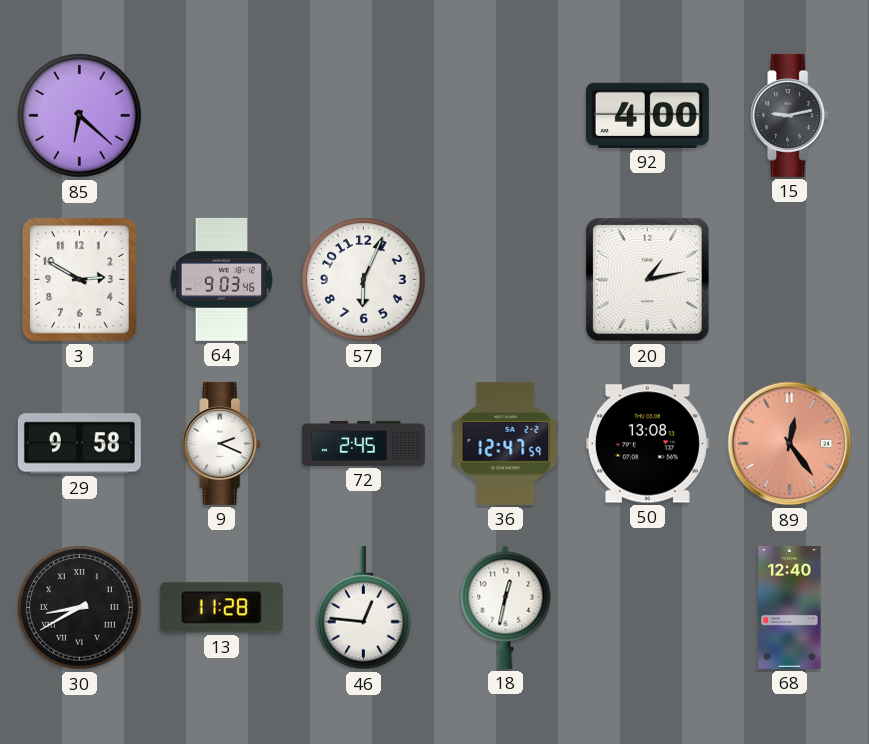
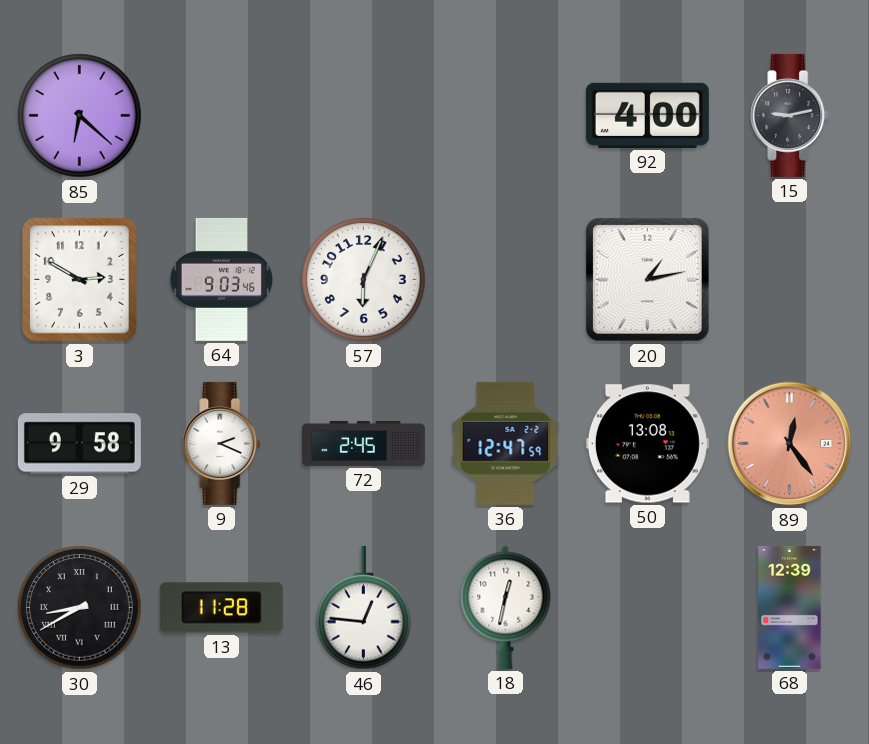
68: 12:40 -> 12:39 (790, 607)
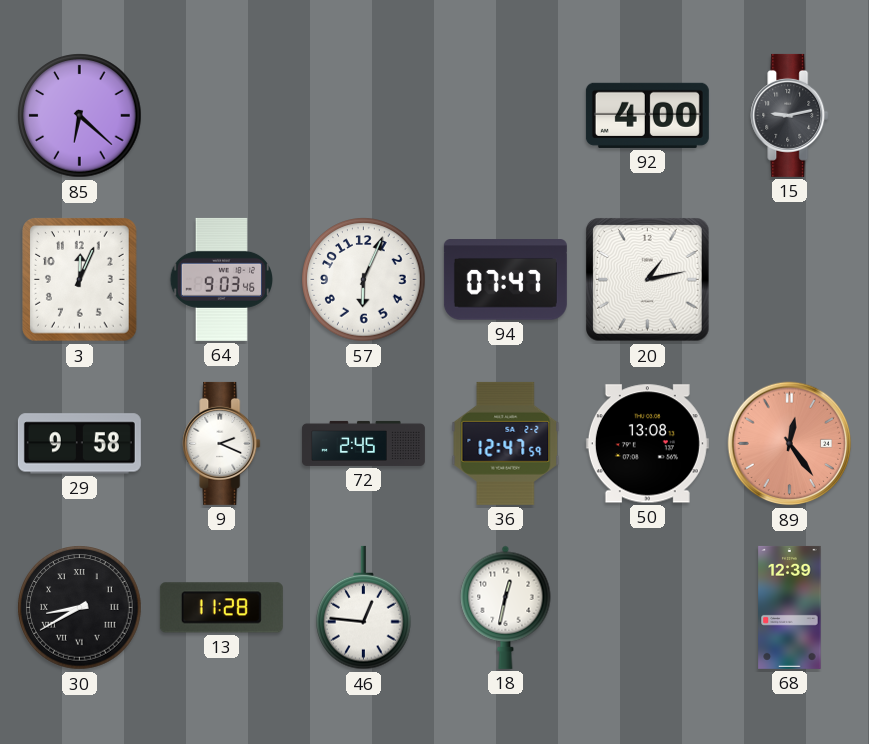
3: 2:50 -> 12:04 (80, 280)
94: none -> 07:47 (505, 280)
